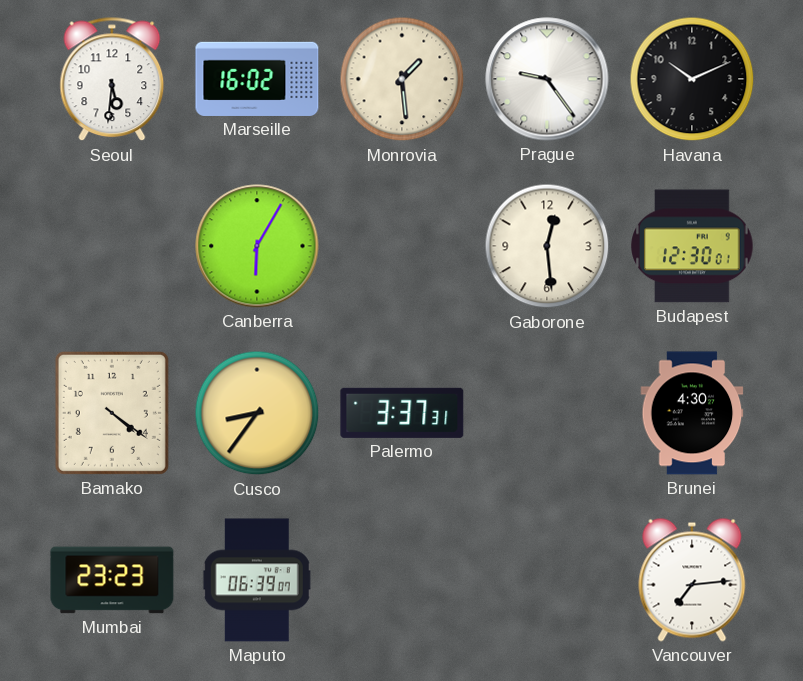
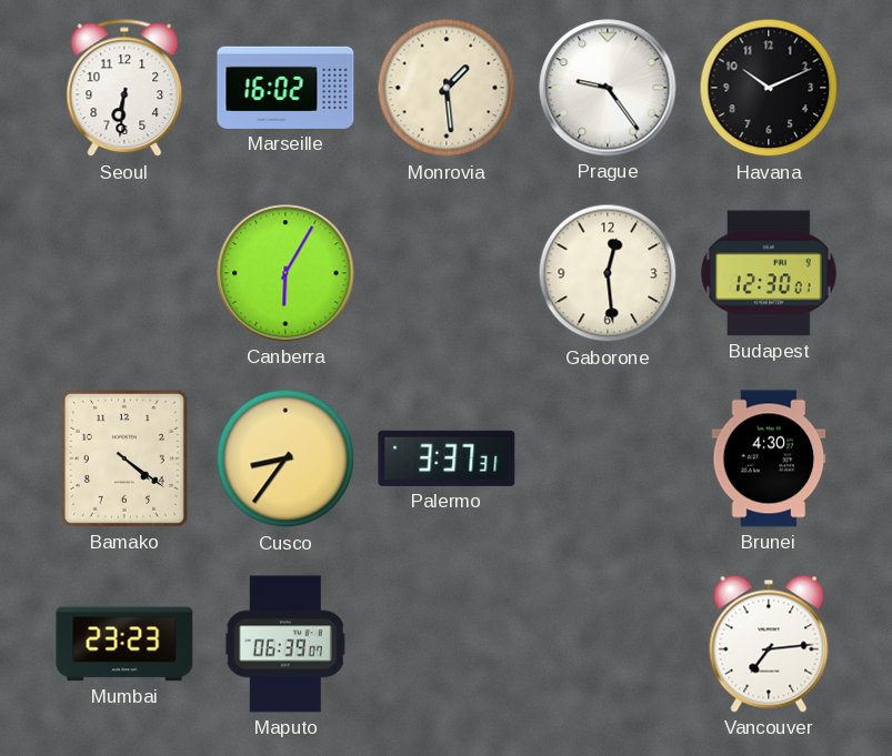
Seoul: 5:31 -> 6:31 (124, 88)
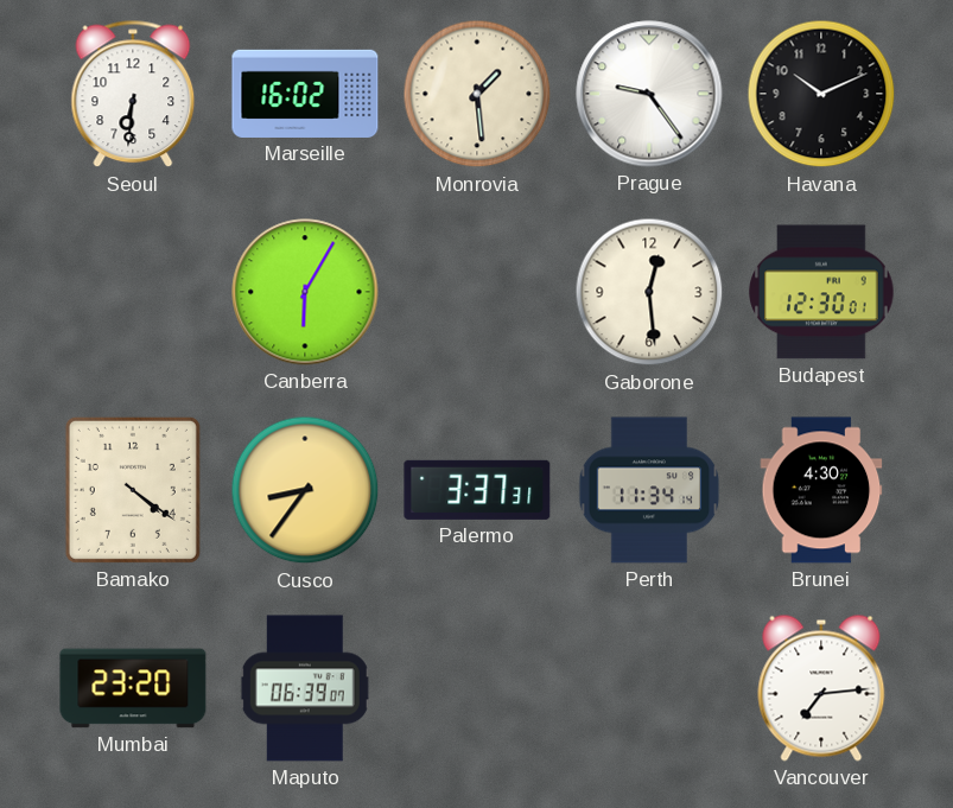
Perth: none -> 11:34 (649, 490)
Mumbai: 23:23 -> 23:20 (133, 688)
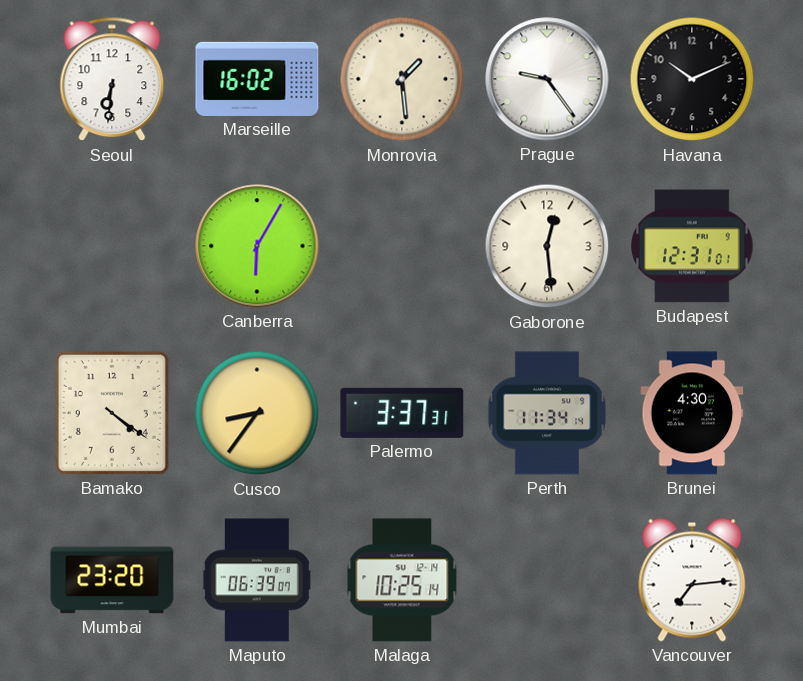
Budapest: 12:30 -> 12:31 (692, 246)
Malaga: none -> 10:25 (402, 580)
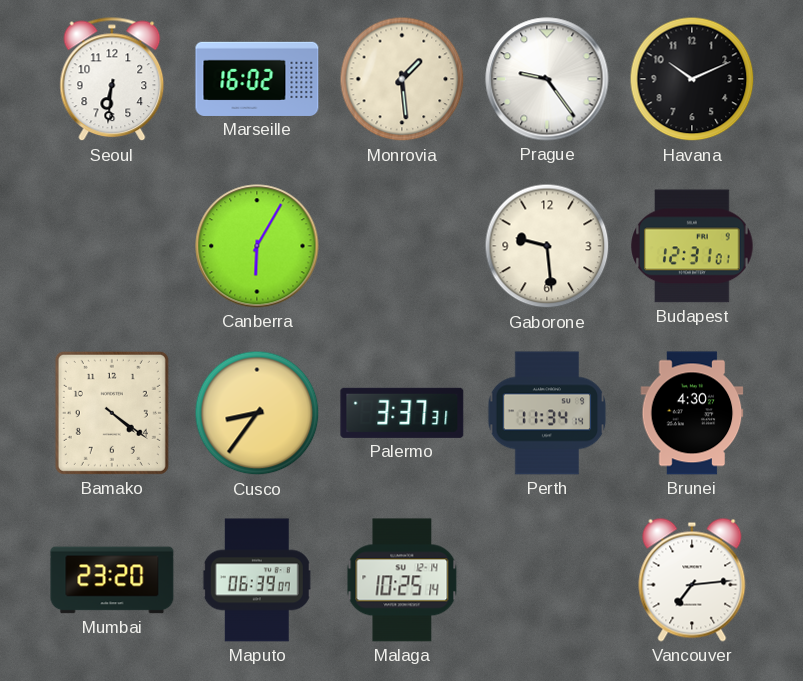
Gaborone: 12:29 -> 9:29 (547, 246)
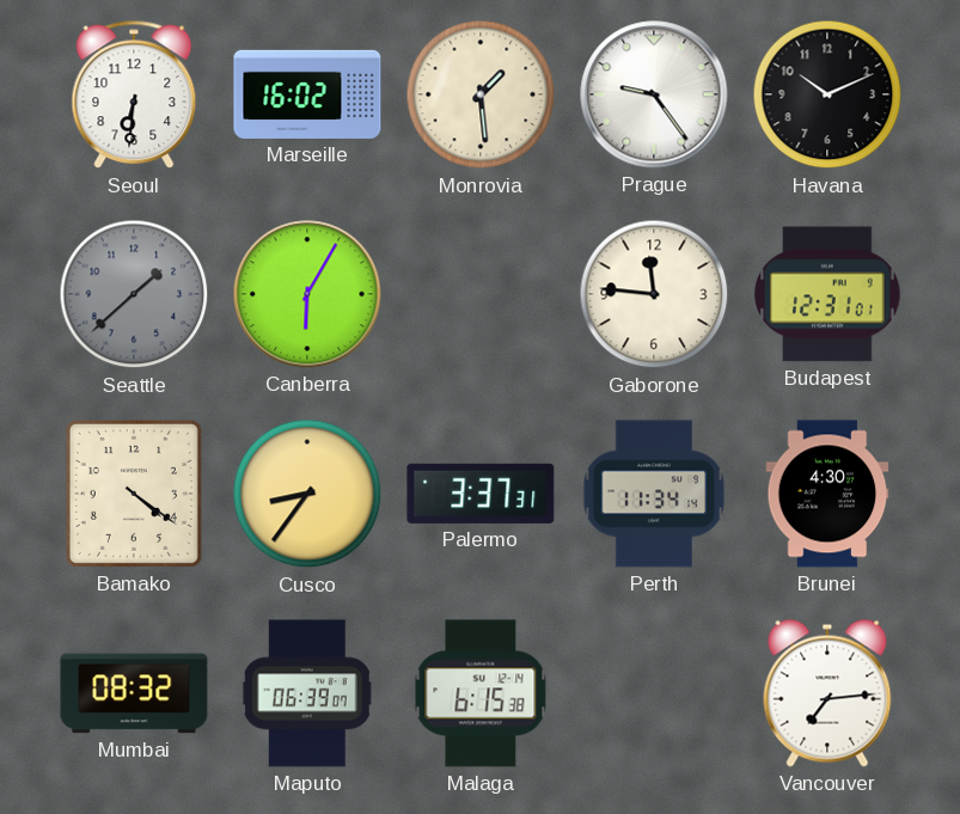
Seattle: none -> 1:38 (134, 294)
Gaborone: 9:29 -> 11:46 (654, 294)
Mumbai: 23:20 -> 08:32 (134, 693)
Malaga: 10:25 -> 6:15 (481, 693)
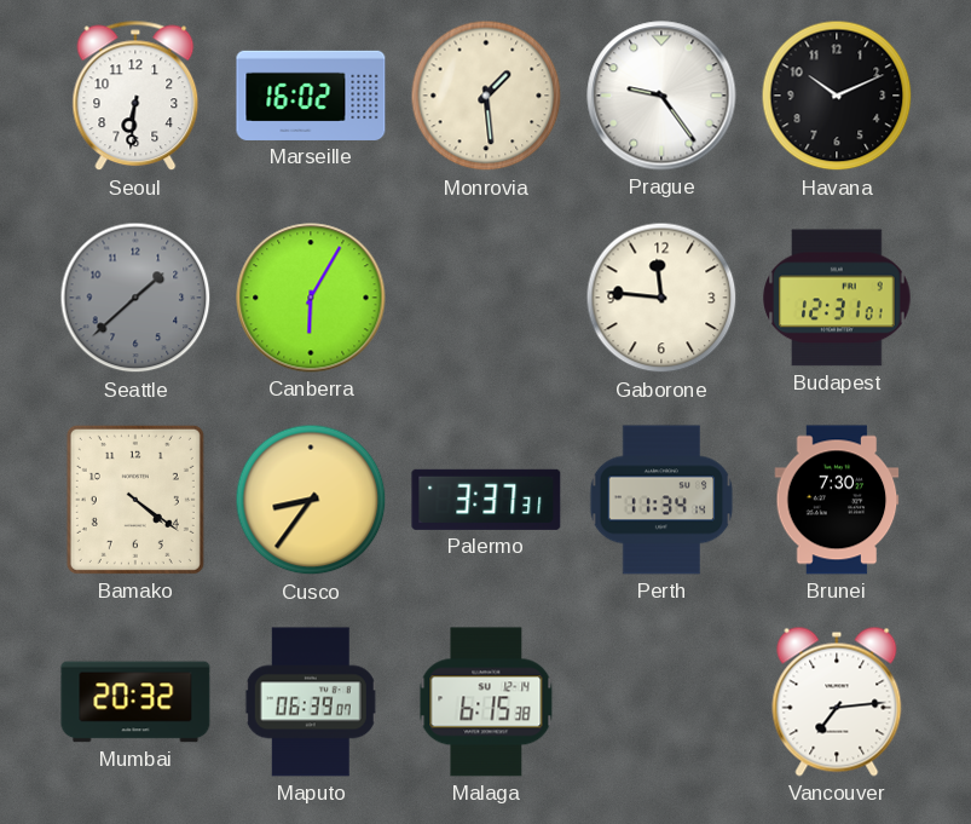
Brunei: 4:30 -> 7:30 (837, 500)
Mumbai: 08:32 -> 20:32 (135, 702)
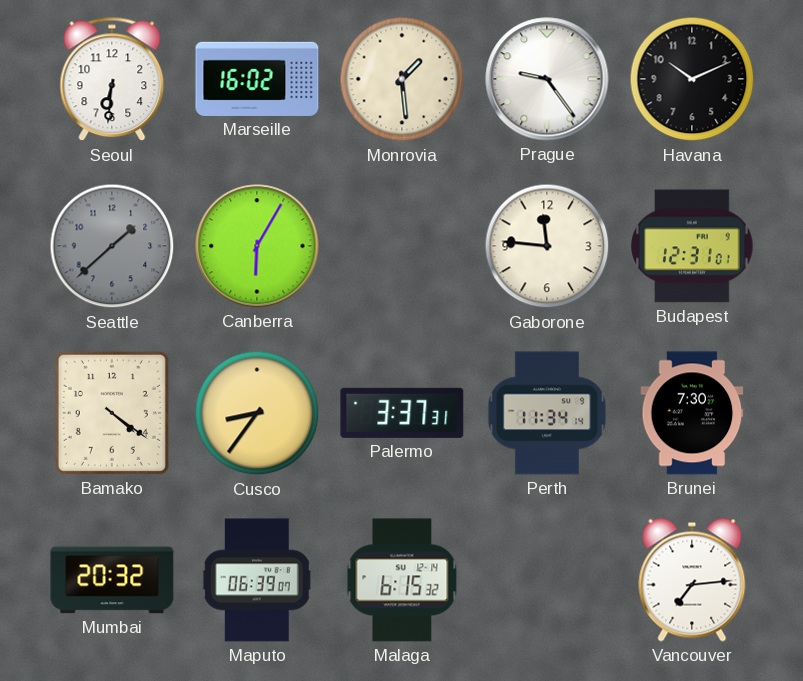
Malaga: 6:15:38 -> 6:15:32 (402, 580)
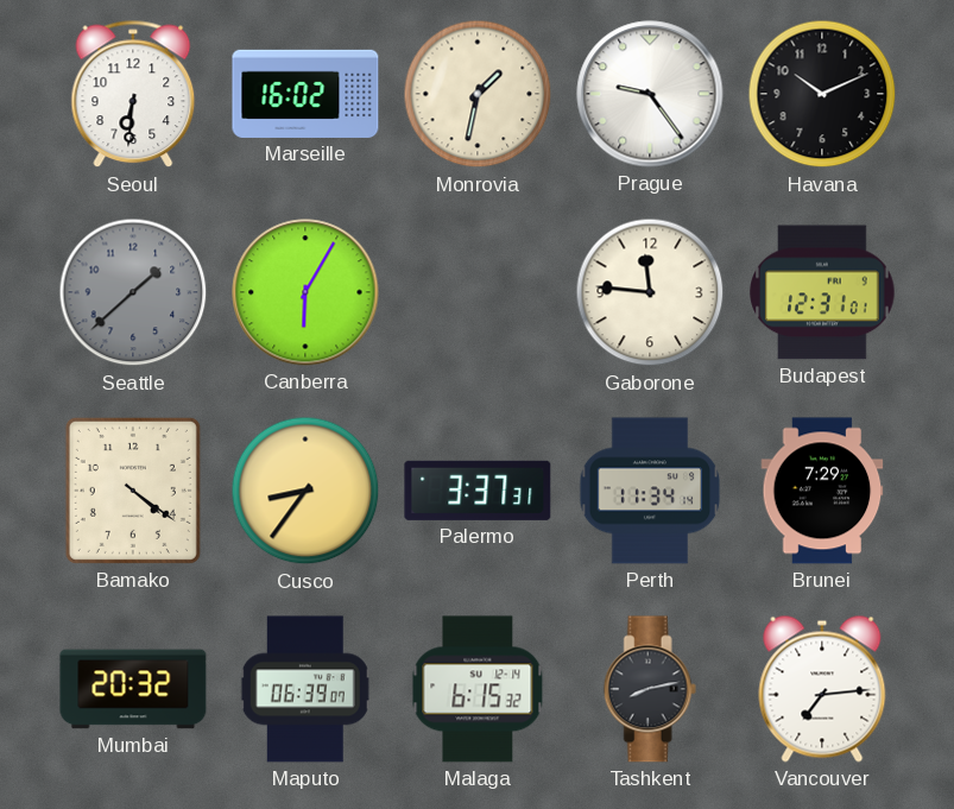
Monrovia: 1:29 -> 1:32 (478, 94)
Brunei: 7:30 -> 7:29 (822, 491)
Tashkent: none -> 8:13 (650, 689)
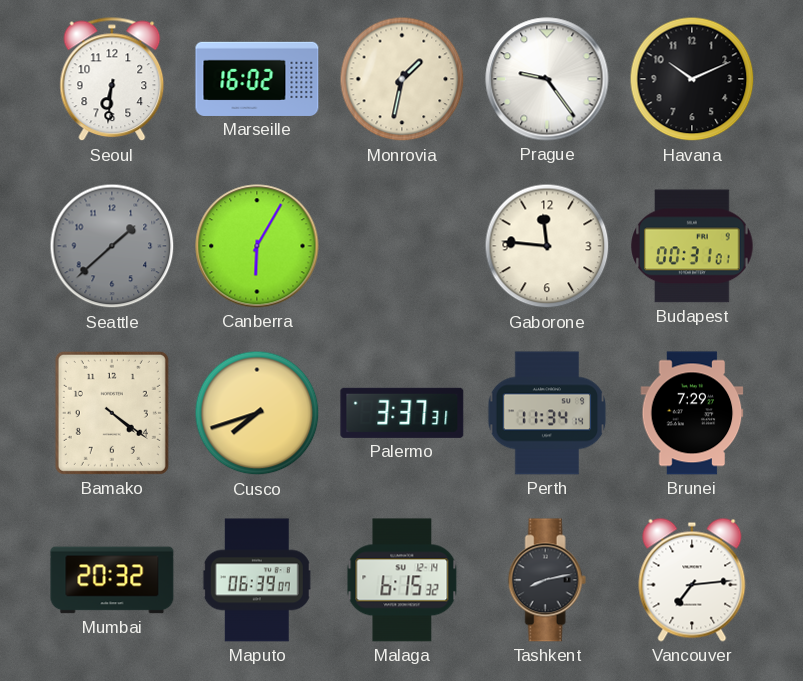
Budapest: 12:31 -> 00:31 (692, 246)
Cusco: 8:36 -> 7:42 (257, 413)
